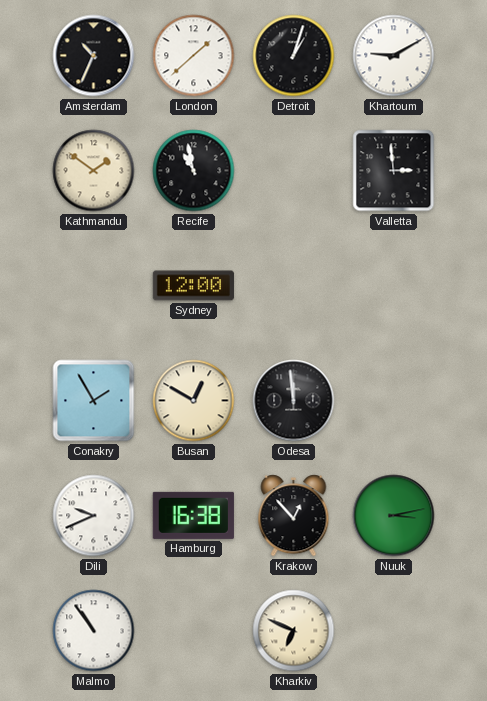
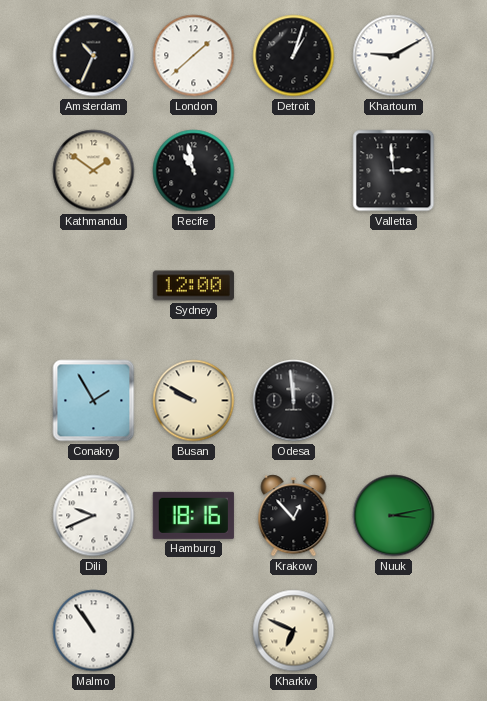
Busan: 12:50 -> 9:50 (194, 401)
Hamburg: 16:38 -> 18:16 (193, 515)
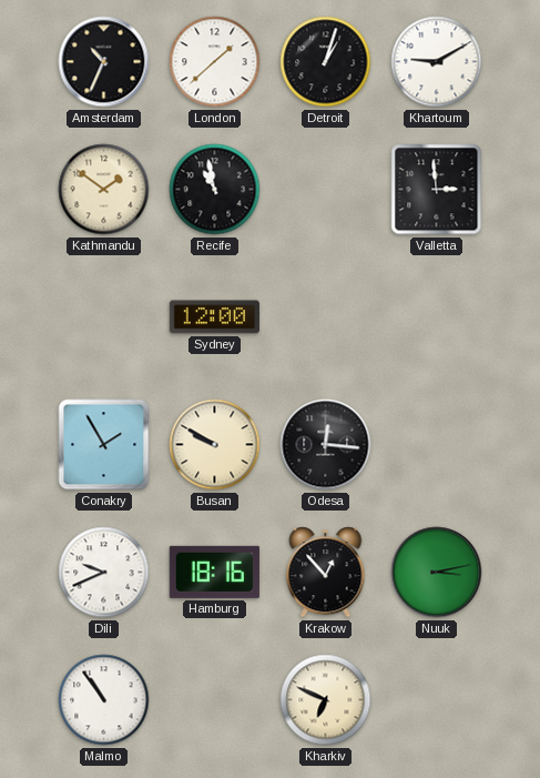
Odesa: 11:59 -> 12:16 (326, 445)
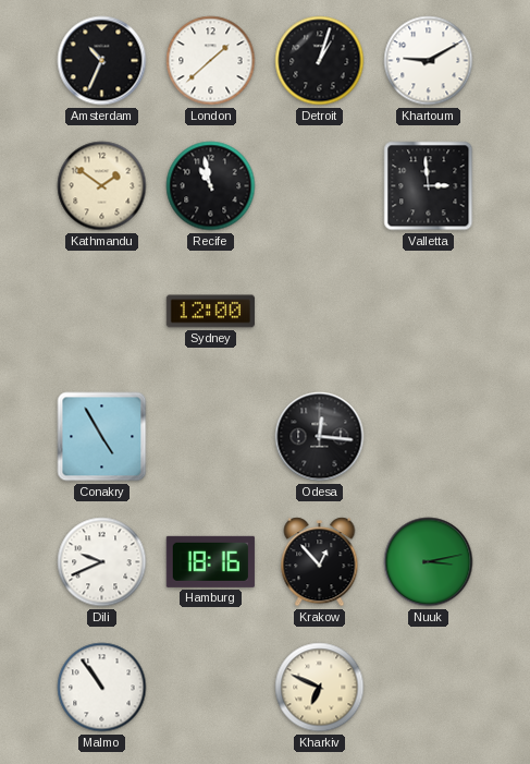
Conakry: 1:55 -> 4:55 (102, 437)
Busan: 9:50 -> none (215, 445)
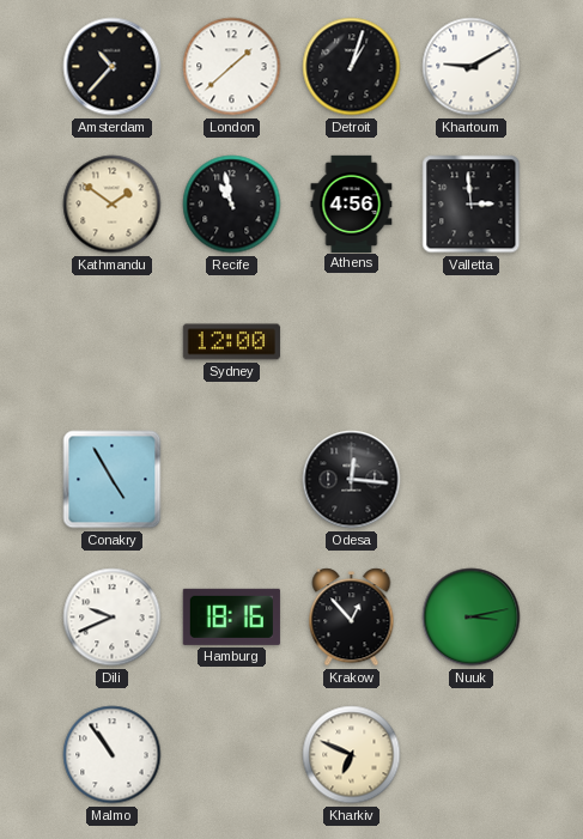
Amsterdam: 10:34 -> 10:37 (113, 67)
Athens: none -> 4:56 (352, 203)
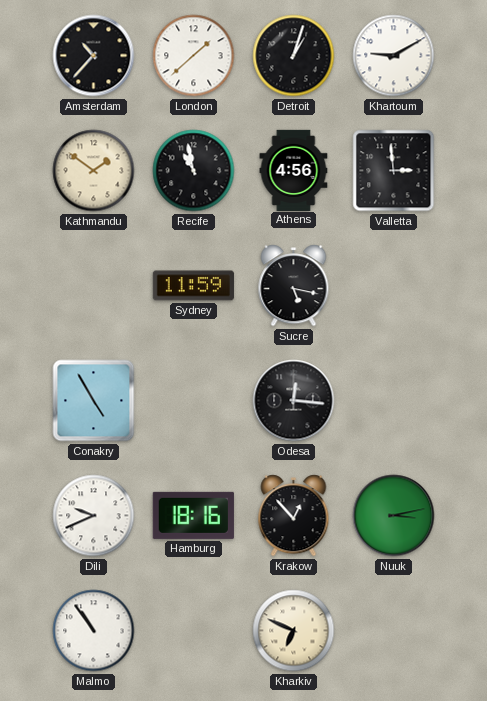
Sydney: 12:00 -> 11:59 (193, 286)
Sucre: none -> 5:17 (294, 286)
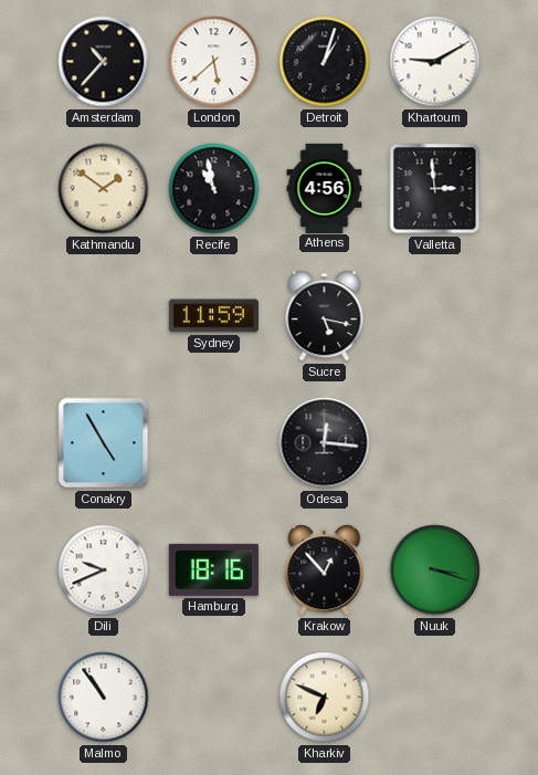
London: 1:38 -> 5:38 (214, 62)
Nuuk: 3:13 -> 3:18 (435, 570)
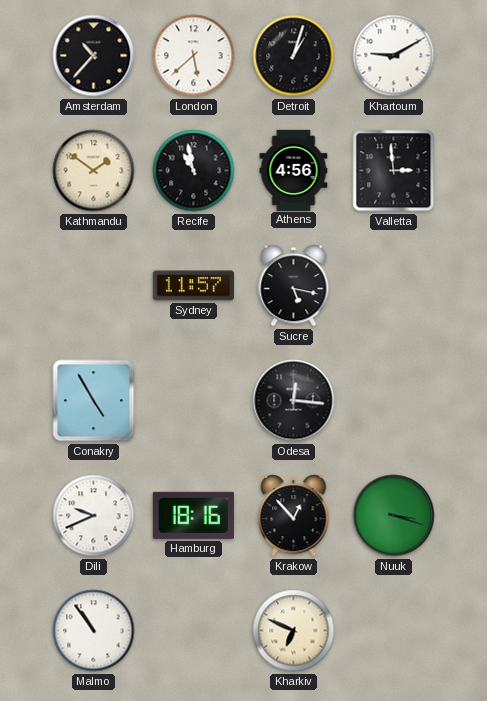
Sydney: 11:59 -> 11:57 (193, 286)
